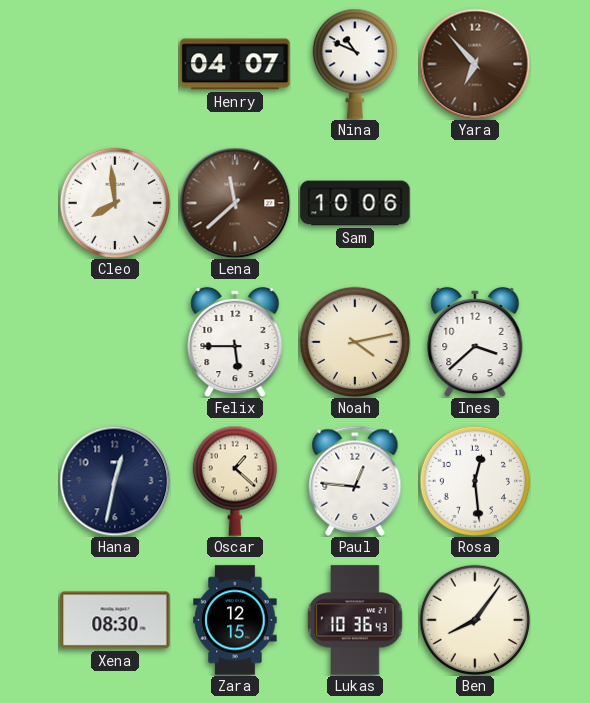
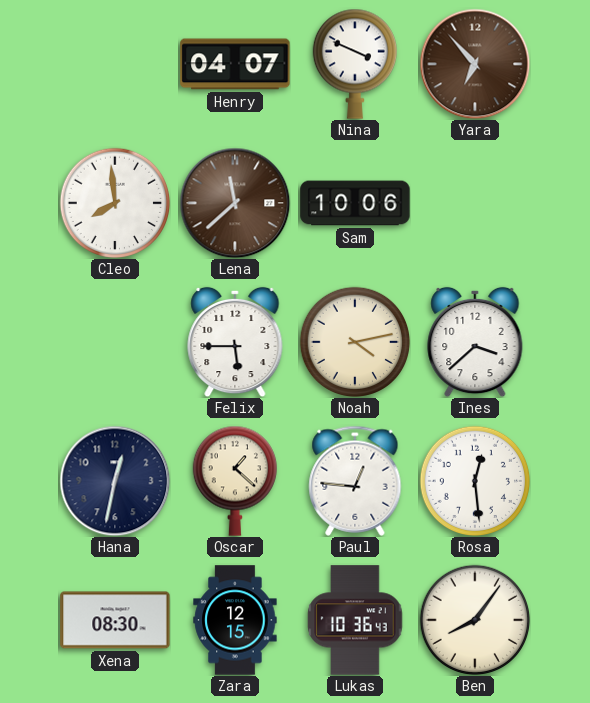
Nina: 10:49 -> 3:49 (354, 64)
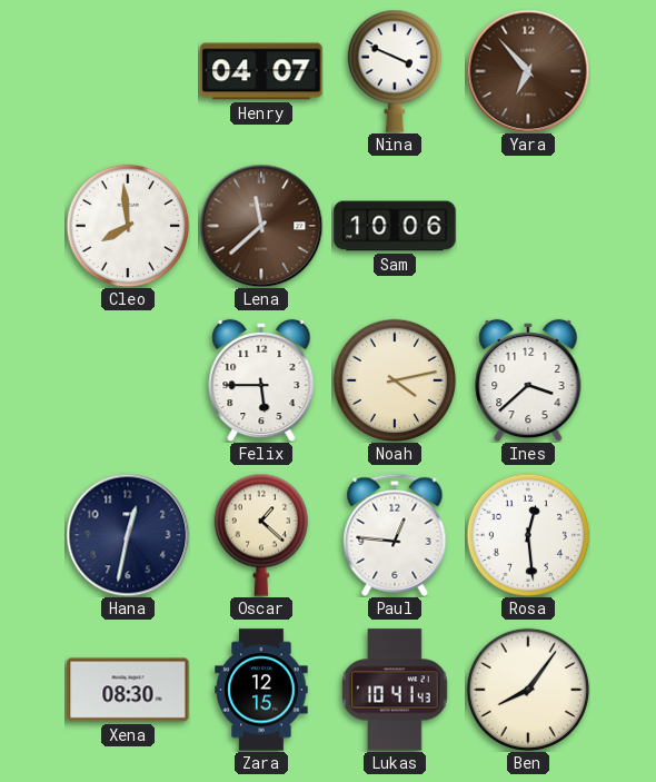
Lukas: 10:36 -> 10:41 (395, 690)
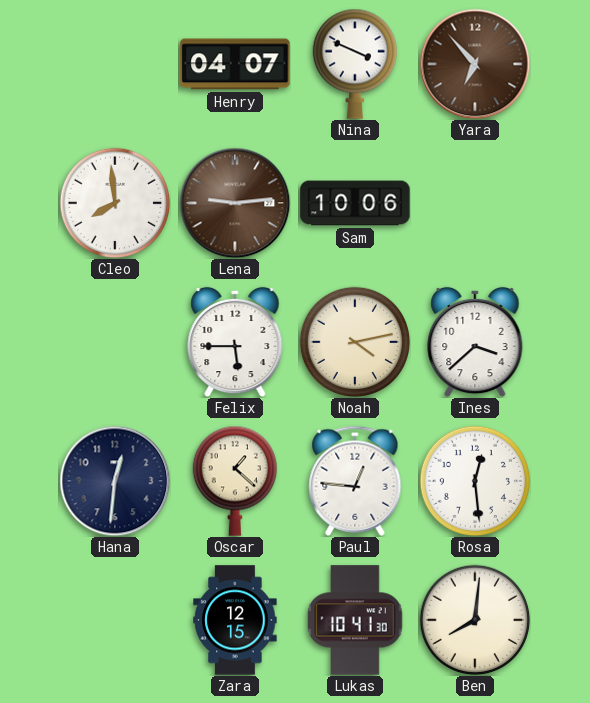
Lena: 11:38 -> 9:14 (235, 203)
Hana: 12:32 -> 12:31 (115, 481)
Xena: 08:30 -> none (128, 690)
Lukas: 10:41:43 -> 10:41:30 (355, 620)
Ben: 8:06 -> 8:01 (475, 620)
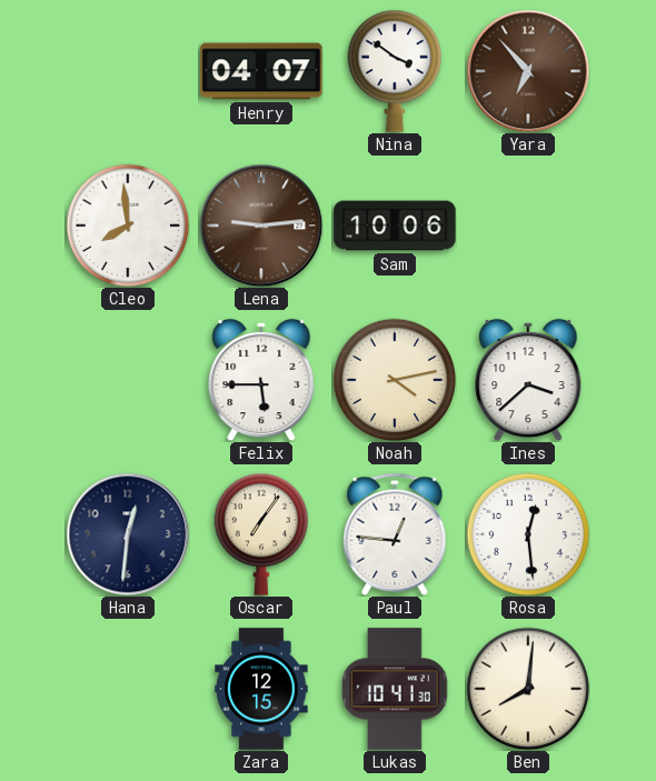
Nina: 3:49 -> 3:51 (394, 71)
Oscar: 1:22 -> 7:06 (260, 534)
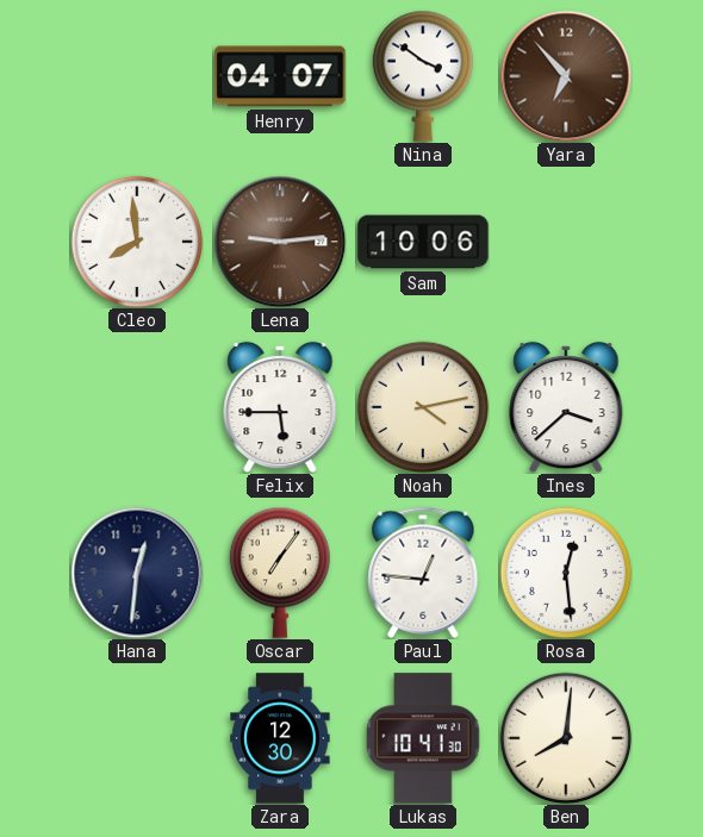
Zara: 12:15 -> 12:30 (280, 738)
